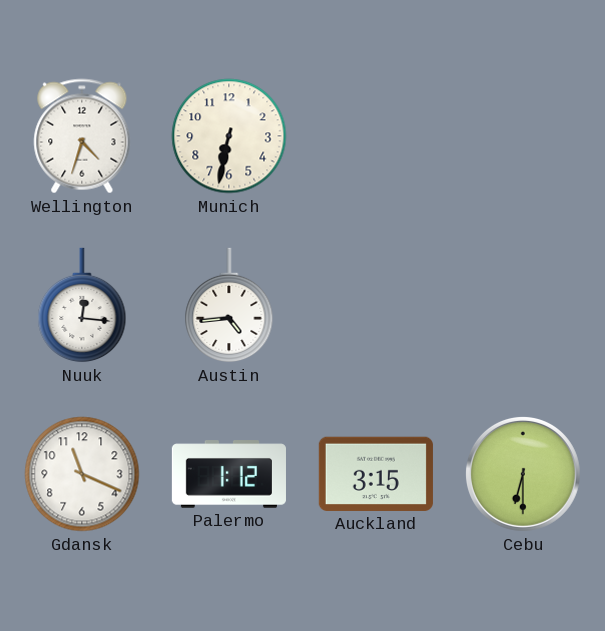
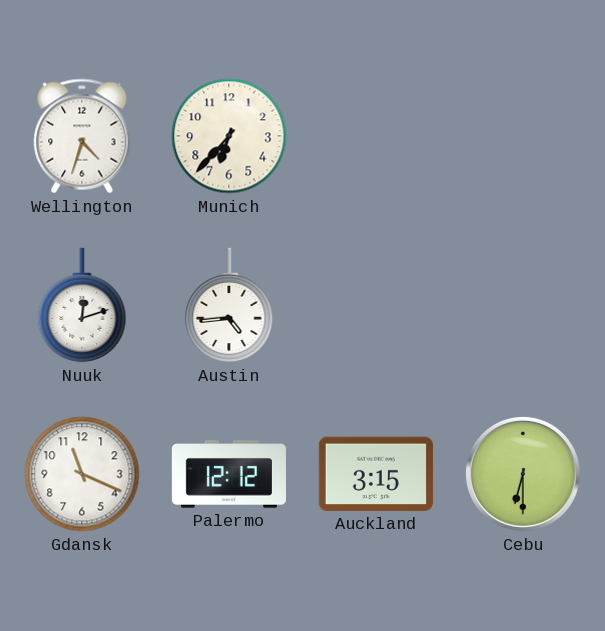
Munich: 6:32 -> 6:37 (229, 136)
Nuuk: 12:16 -> 12:12 (82, 305)
Palermo: 1:12 -> 12:12 (229, 474)
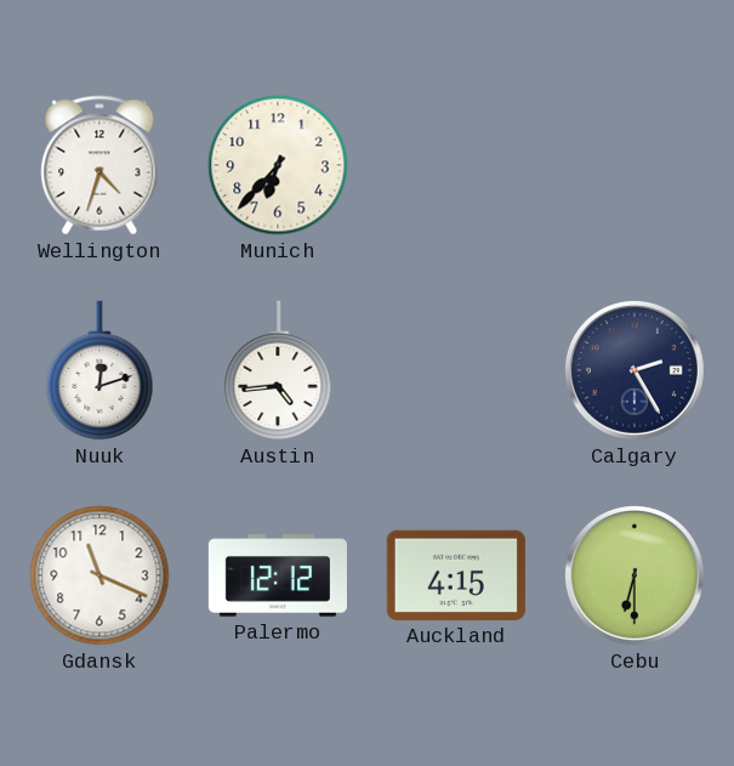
Calgary: none -> 2:25 (635, 370)
Auckland: 3:15 -> 4:15 (456, 575)
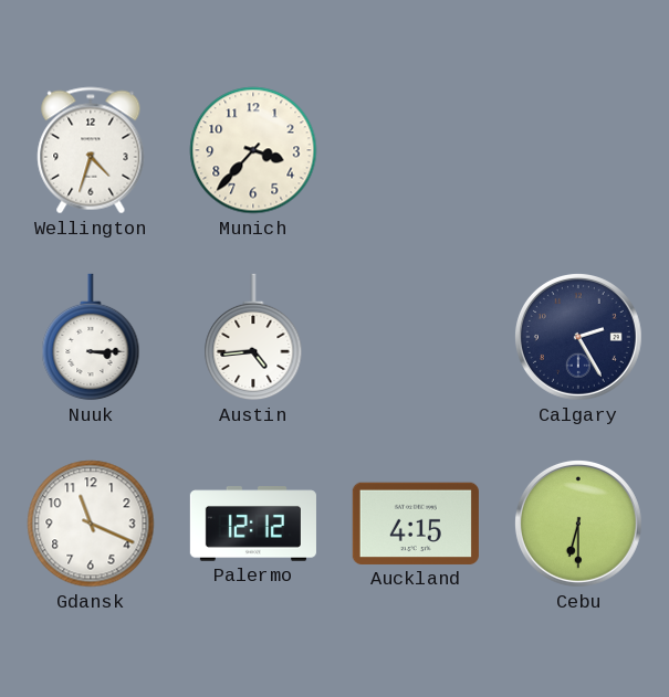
Munich: 6:37 -> 3:37 (253, 150)
Nuuk: 12:12 -> 3:15 (91, 337)
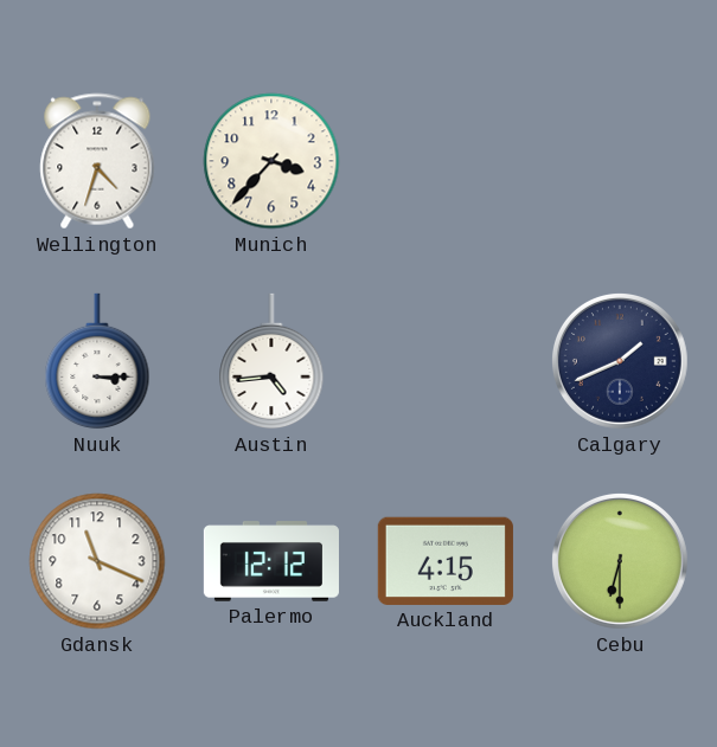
Calgary: 2:25 -> 1:41 (620, 361)
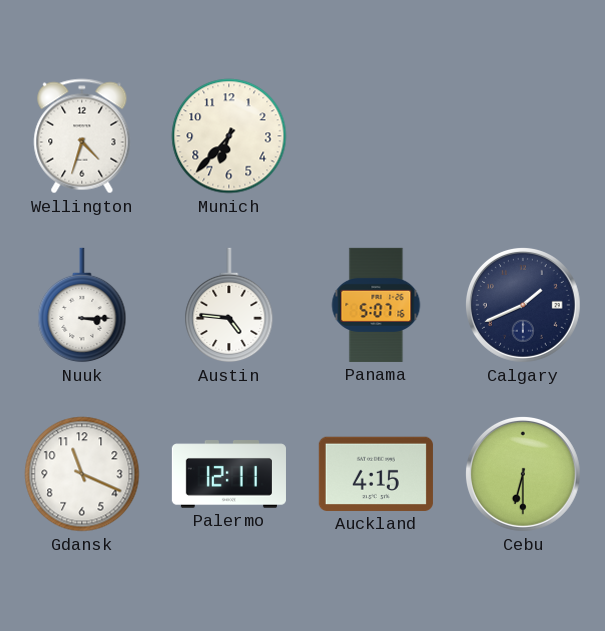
Munich: 3:37 -> 6:37 (229, 136)
Austin: 4:44 -> 4:46 (229, 305)
Panama: none -> 5:07 (376, 305)
Palermo: 12:12 -> 12:11 (229, 474)
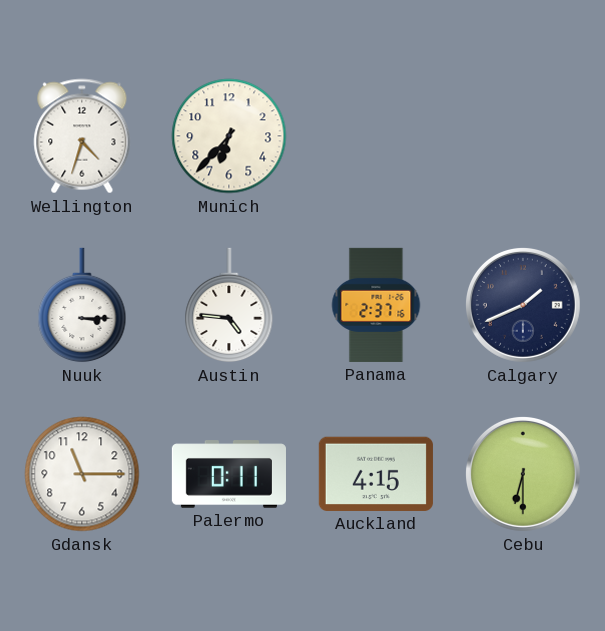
Panama: 5:07 -> 2:37 (376, 305)
Gdansk: 11:19 -> 11:15 (82, 474)
Palermo: 12:11 -> 0:11 (229, 474)
